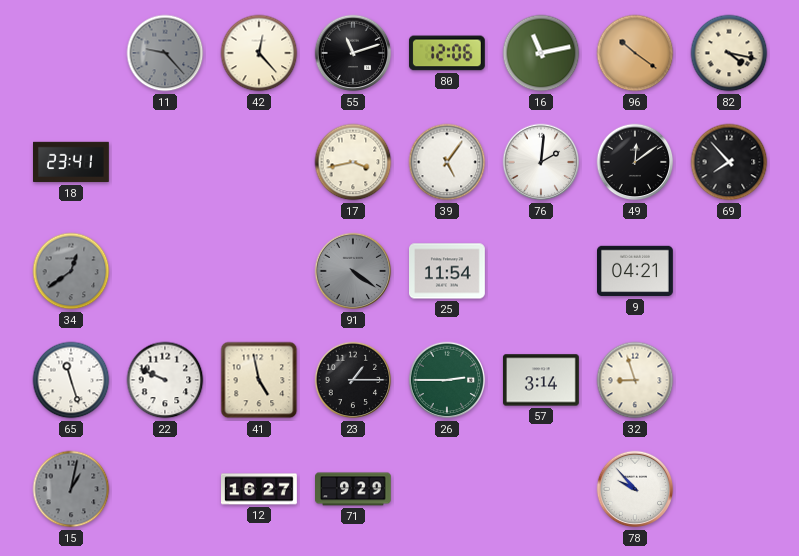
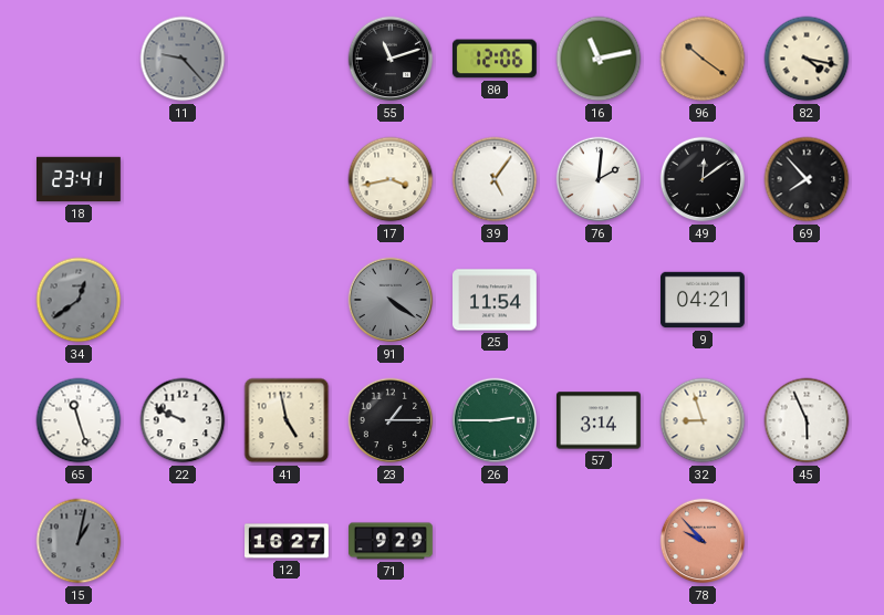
42: 12:23 -> none (259, 53)
45: none -> 5:56 (807, 420)
78 dial: white -> salmon (703, 541)
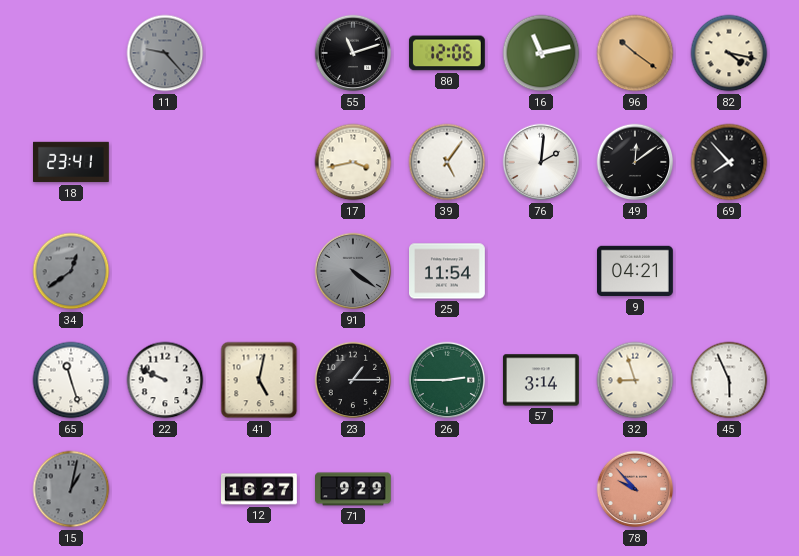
41: 4:58 -> 5:02 (259, 380)
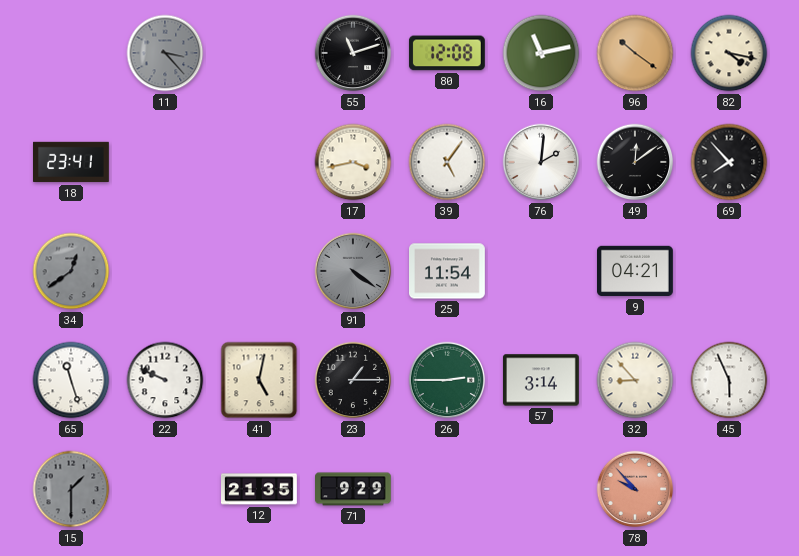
11: 9:23 -> 3:23 (165, 53)
80: 12:06 -> 12:08 (447, 53)
32: 8:57 -> 8:53 (635, 380)
15: 1:02 -> 1:30 (71, 489)
12: 16:27 -> 21:35 (260, 489)
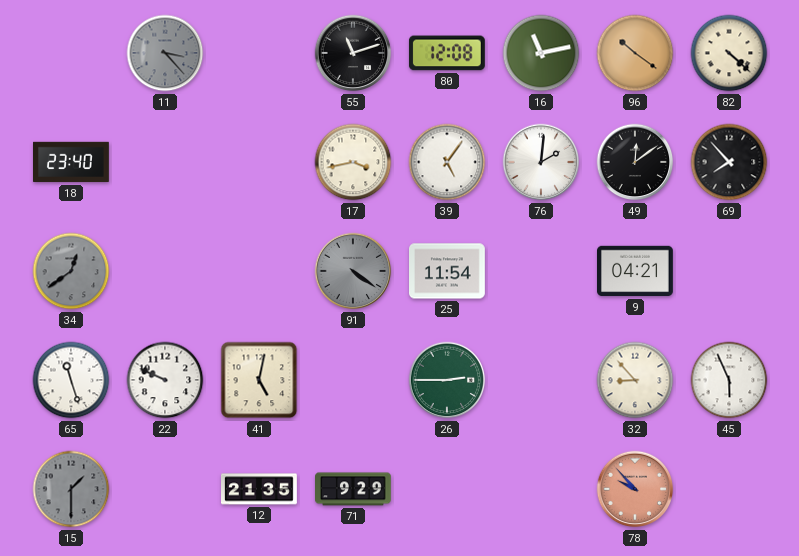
82: 4:17 -> 4:22 (729, 53)
18: 23:41 -> 23:40 (72, 162)
23: 1:15 -> none (353, 380)
57: 3:14 -> none (541, 380)
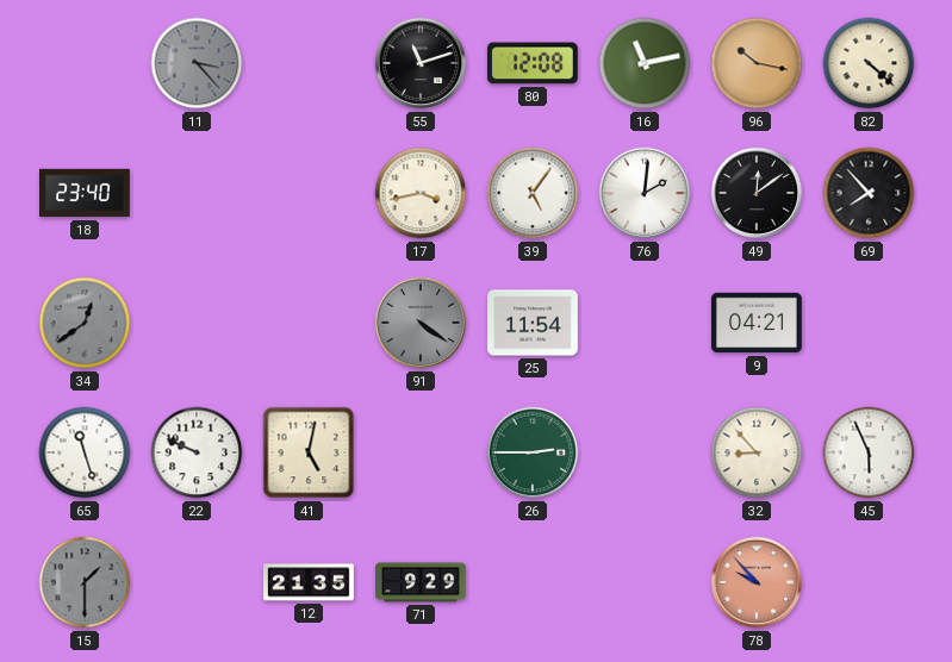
96: 10:21 -> 10:17 (757, 63)
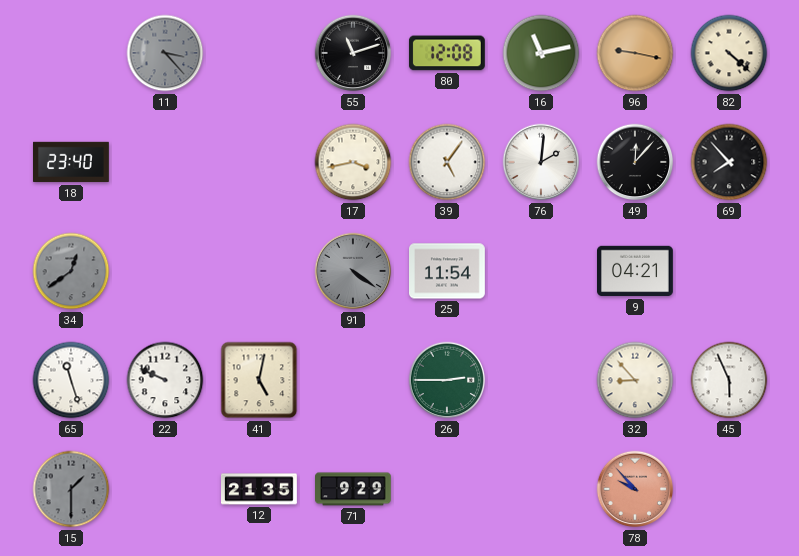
96: 10:17 -> 9:17 (635, 53)
49: 12:09 -> 12:07 (635, 162)
